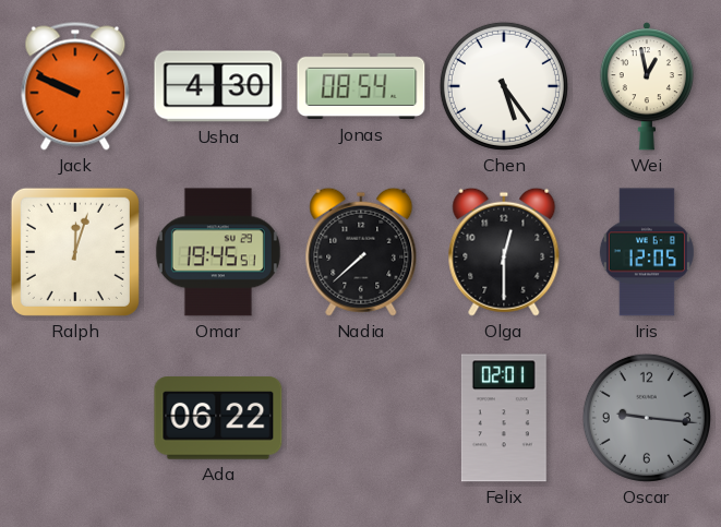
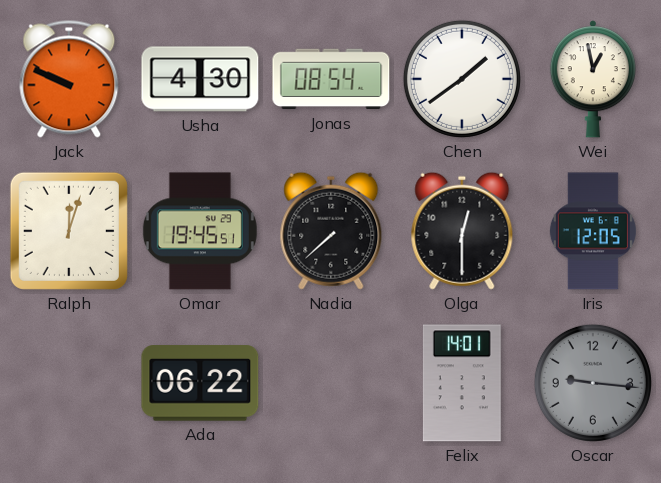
Chen: 5:24 -> 1:39 (462, 79)
Felix: 02:01 -> 14:01 (462, 383)
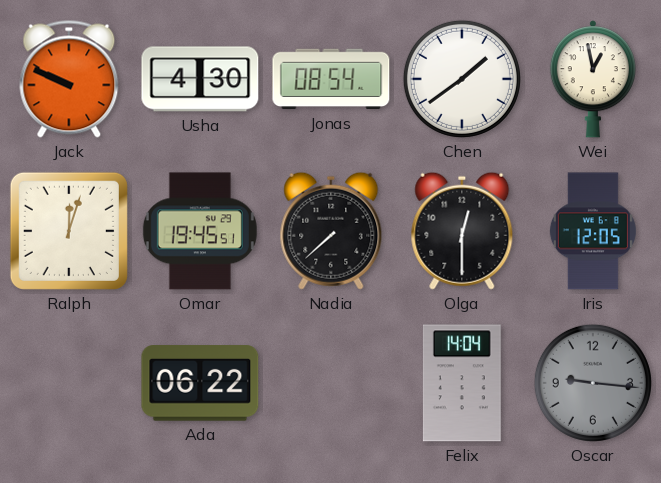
Felix: 14:01 -> 14:04 (462, 383)
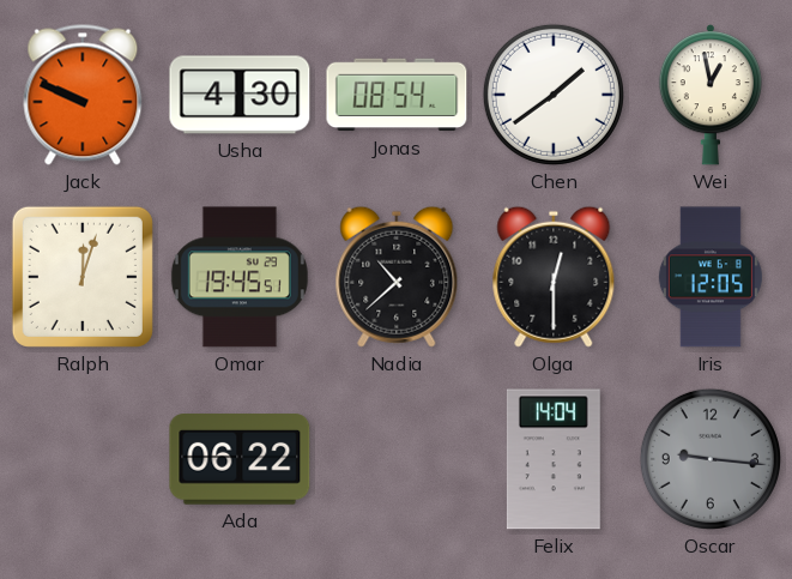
Nadia: 7:38 -> 10:38 (397, 277)
